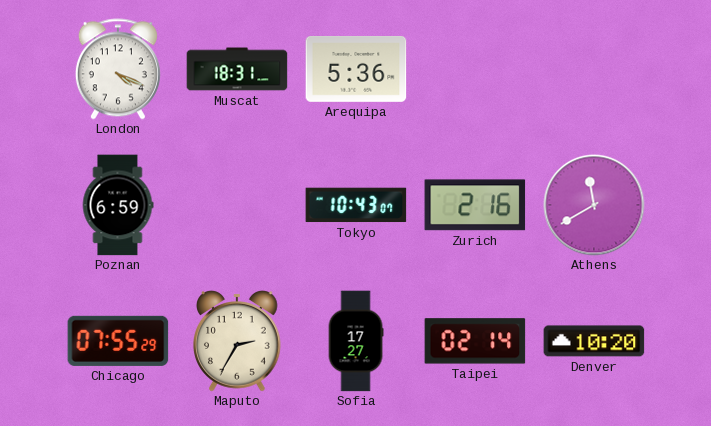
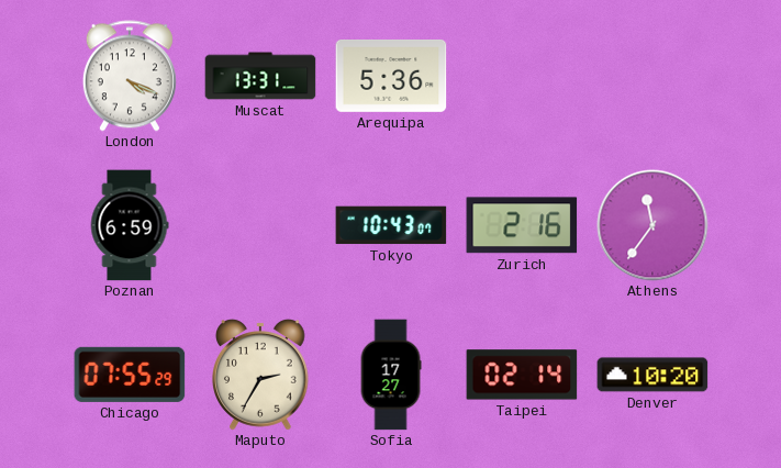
Muscat: 18:31 -> 13:31 (260, 76)
Athens: 11:40 -> 11:36 (652, 225)
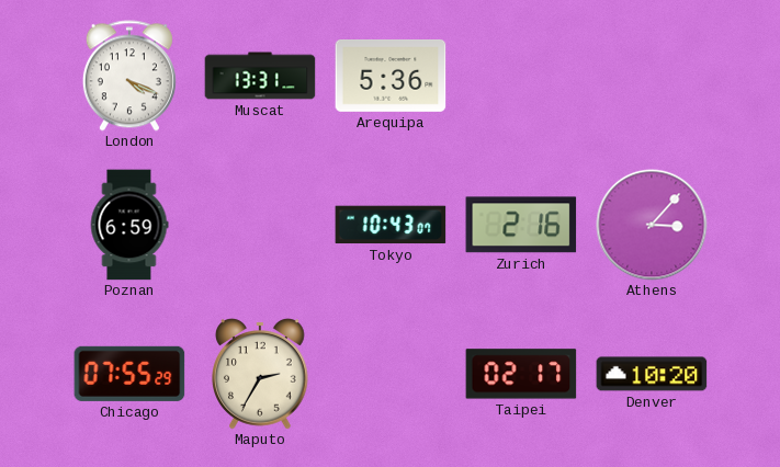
Athens: 11:36 -> 3:07 (652, 225)
Sofia: 17:27 -> none (391, 375)
Taipei: 02:14 -> 02:17 (521, 374)
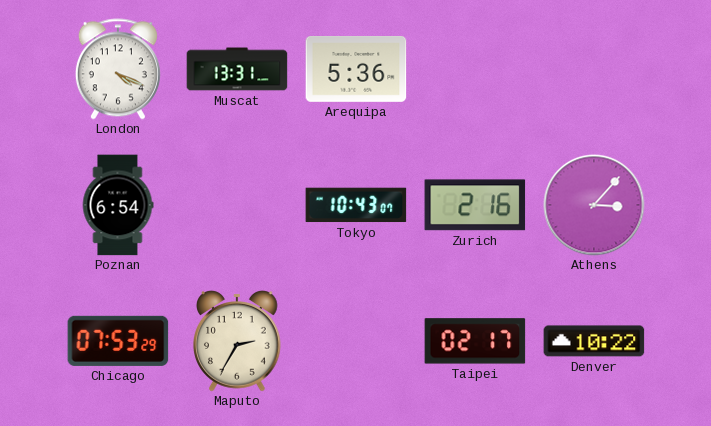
Poznan: 6:59 -> 6:54 (118, 205)
Chicago: 07:55 -> 07:53 (118, 341)
Denver: 10:20 -> 10:22 (594, 341)
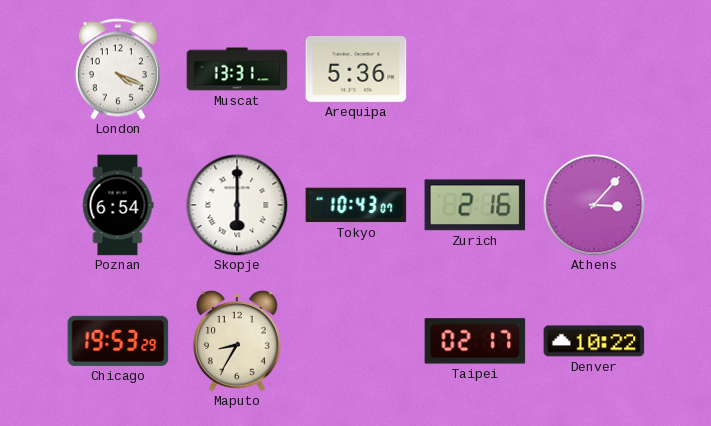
Skopje: none -> 6:00 (237, 205)
Chicago: 07:53 -> 19:53 (118, 341)
Maputo: 2:35 -> 8:35 (238, 341)
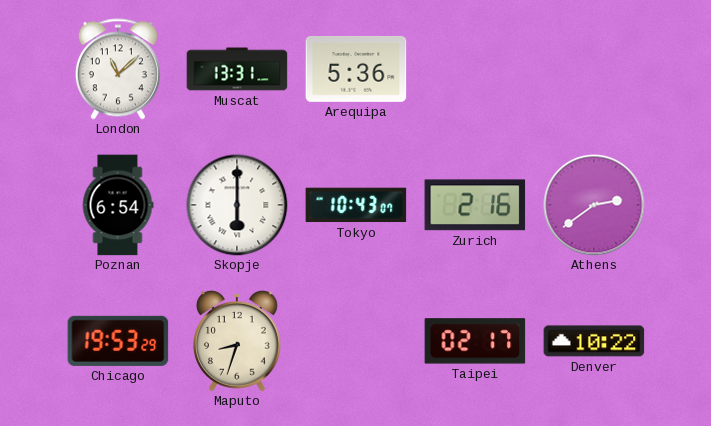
London: 4:19 -> 11:08 (118, 69)
Athens: 3:07 -> 2:39 (594, 205)
Maputo: 8:35 -> 8:33 (238, 341)
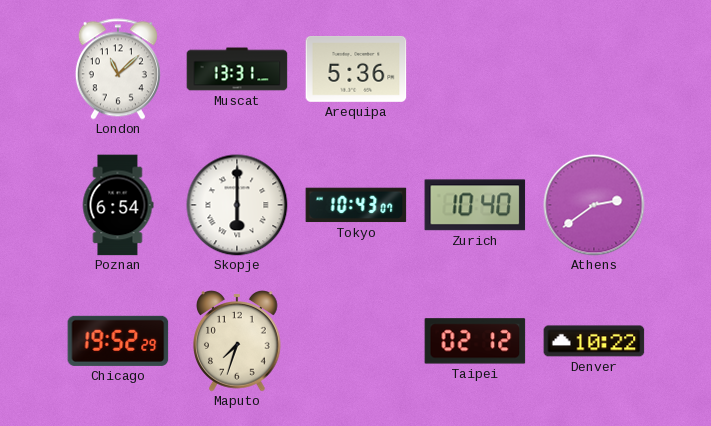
Zurich: 2:16 -> 10:40 (475, 205)
Chicago: 19:53 -> 19:52 (118, 341)
Maputo: 8:33 -> 7:33 (238, 341)
Taipei: 02:17 -> 02:12 (475, 341)
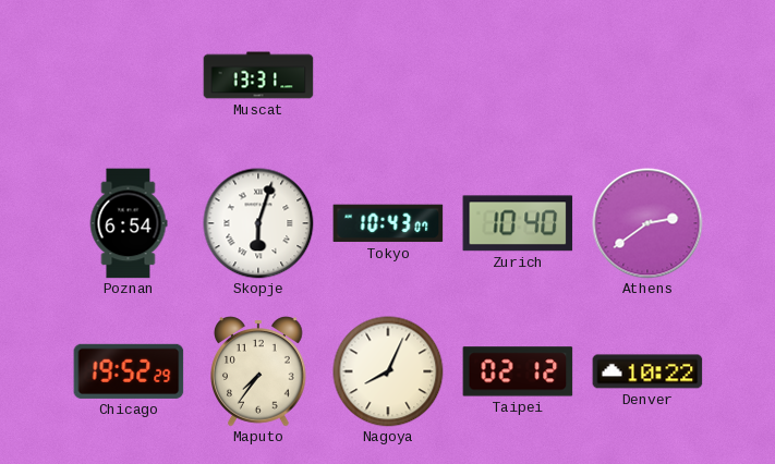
London: 11:08 -> none (118, 69)
Arequipa: 5:36 -> none (356, 70)
Skopje: 6:00 -> 6:03 (258, 223)
Maputo: 7:33 -> 7:36 (259, 371)
Nagoya: none -> 8:04 (388, 371)
